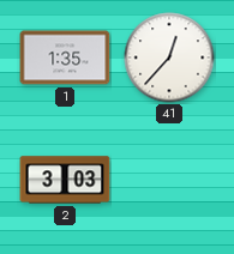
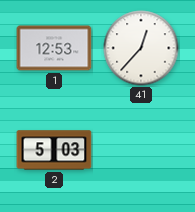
1: 1:35 -> 12:53 (54, 48)
2: 3:03 -> 5:03 (54, 150)
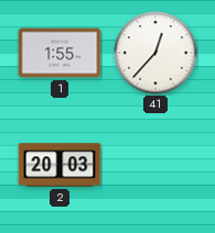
1: 12:53 -> 1:55 (60, 53)
2: 5:03 -> 20:03 (60, 165)
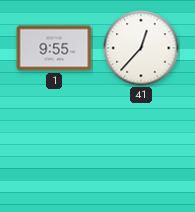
1: 1:55 -> 9:55 (54, 48)
2: 20:03 -> none (60, 165)
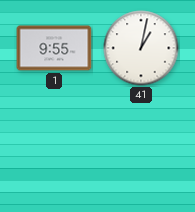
41: 12:37 -> 1:02 (141, 48)
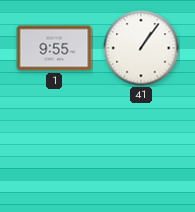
41: 1:02 -> 1:06 (141, 48)
